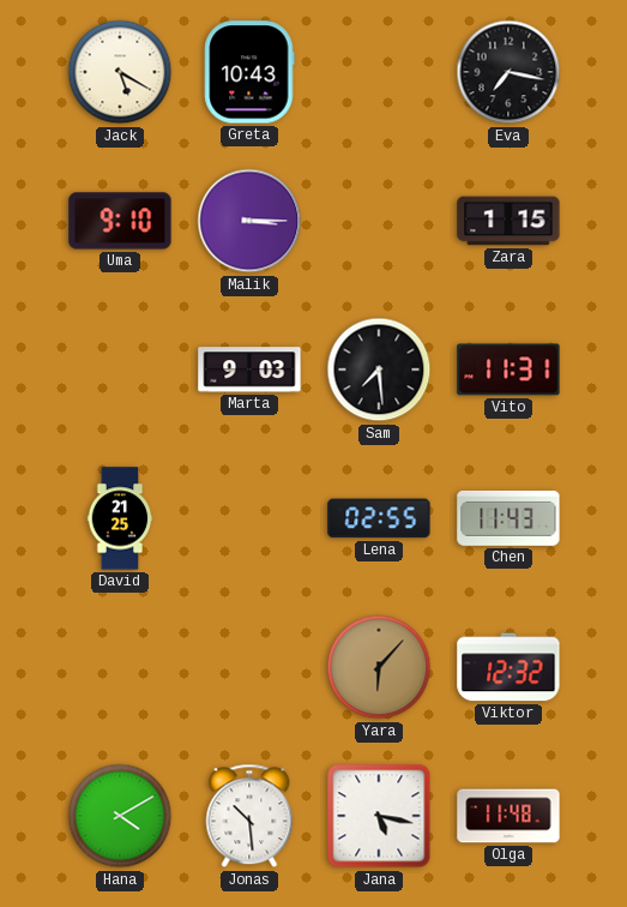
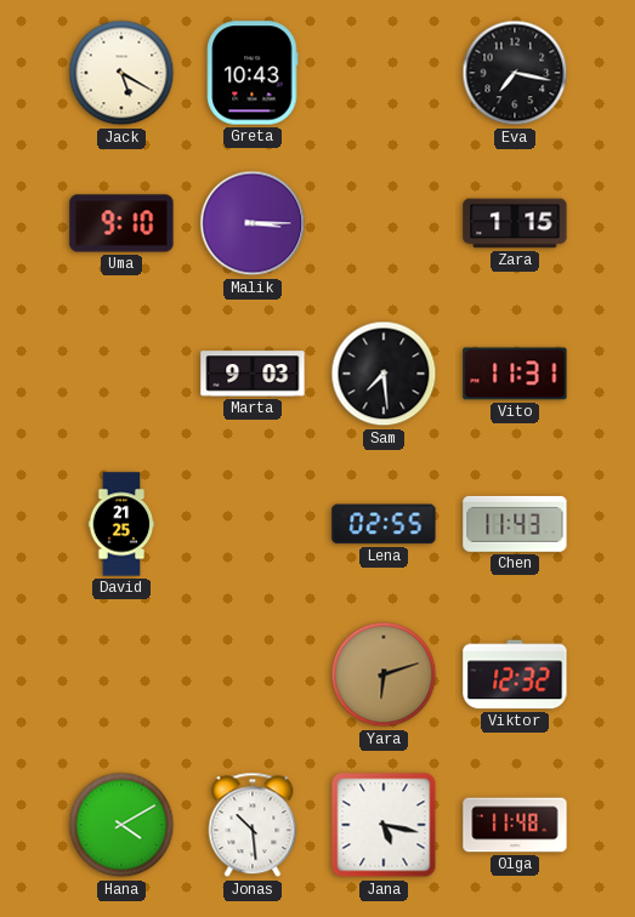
Yara: 6:07 -> 6:12 (384, 674)
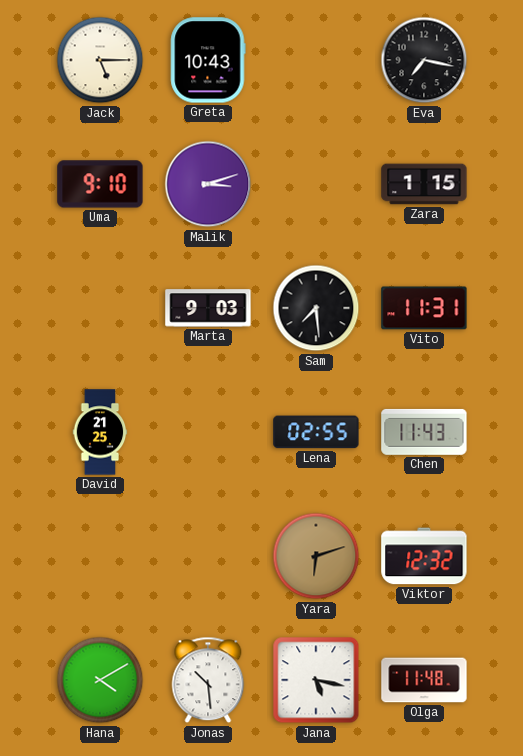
Jack: 5:20 -> 5:15 (100, 60)
Malik: 3:15 -> 3:12 (208, 184)
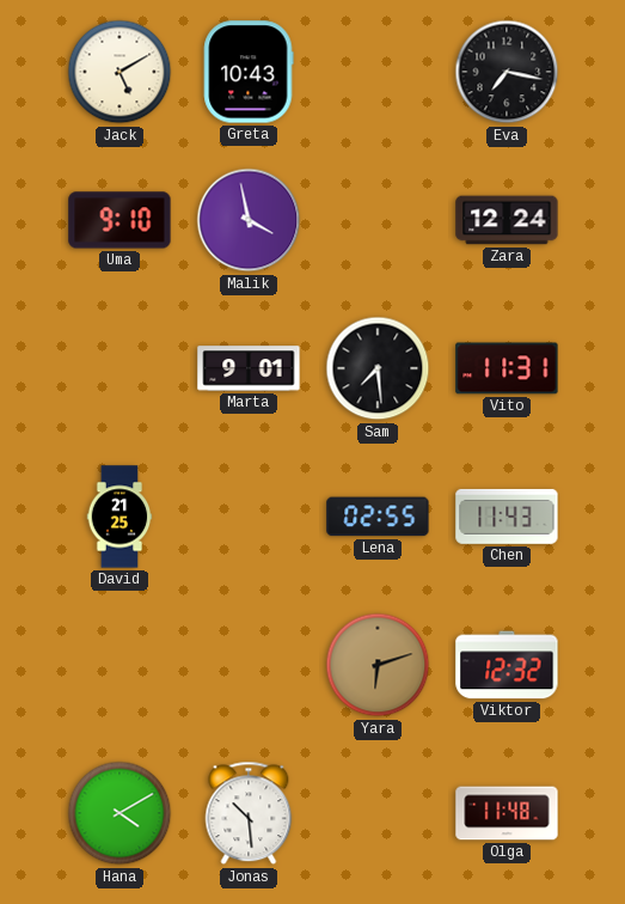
Jack: 5:15 -> 5:10 (120, 72)
Malik: 3:12 -> 3:58 (249, 220)
Zara: 1:15 -> 12:24 (507, 220)
Marta: 9:03 -> 9:01 (249, 368)
Jana: 5:17 -> none (316, 680)
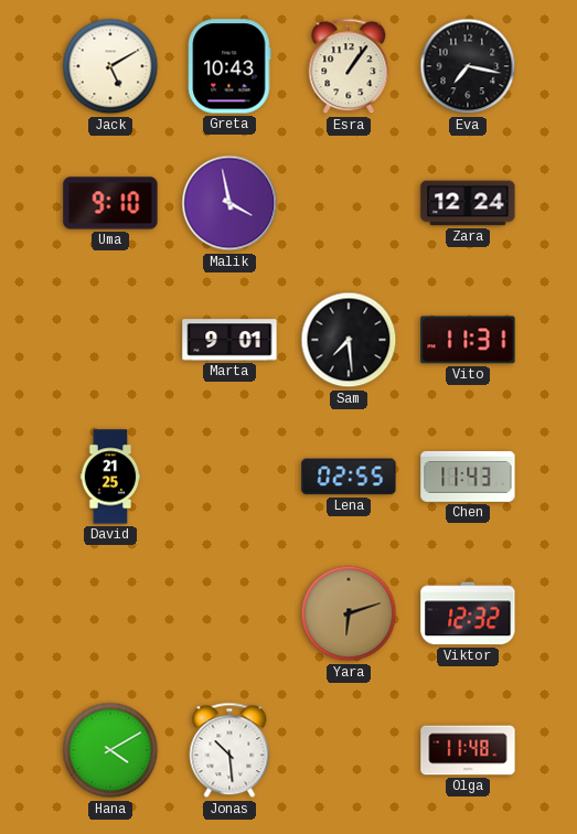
Esra: none -> 1:06 (349, 66)
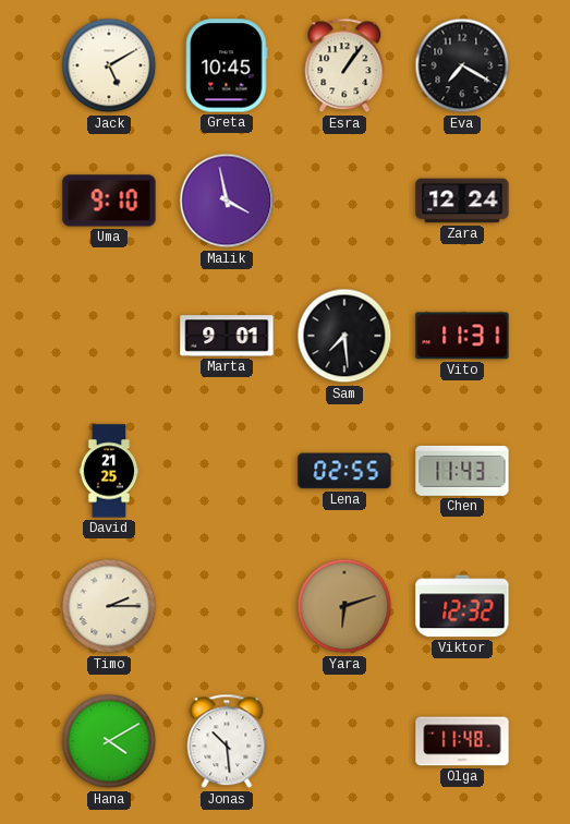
Greta: 10:43 -> 10:45 (227, 65)
Eva: 7:17 -> 7:20 (462, 65)
Timo: none -> 2:15 (109, 606)
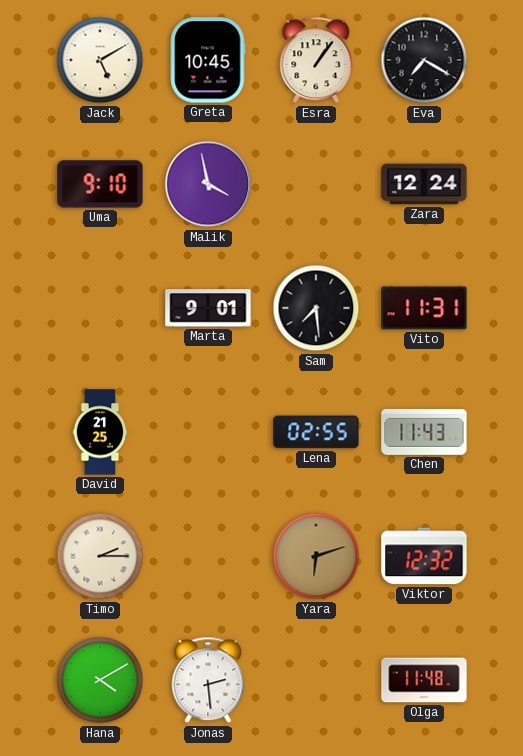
Jonas: 10:29 -> 2:29 (208, 680)
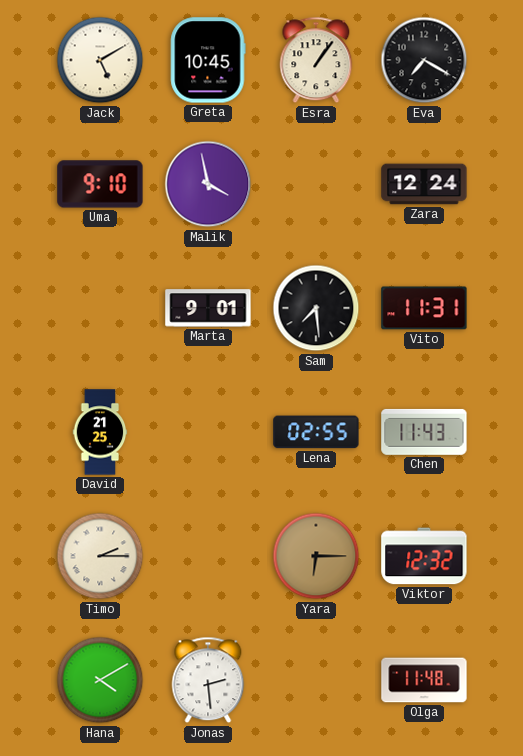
Yara: 6:12 -> 6:15 (316, 556)
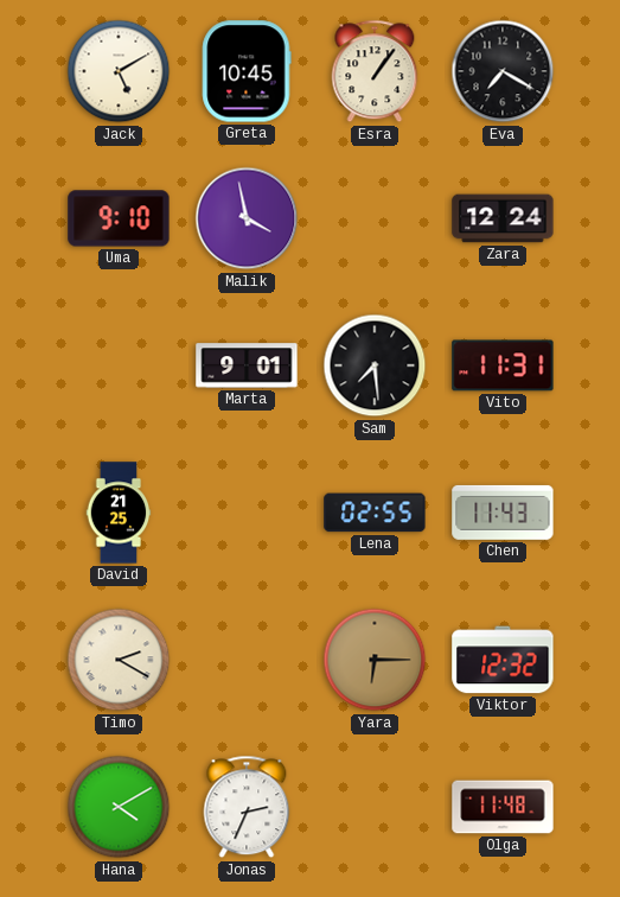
Timo: 2:15 -> 2:20 (119, 660)
Jonas: 2:29 -> 2:34 (247, 807)
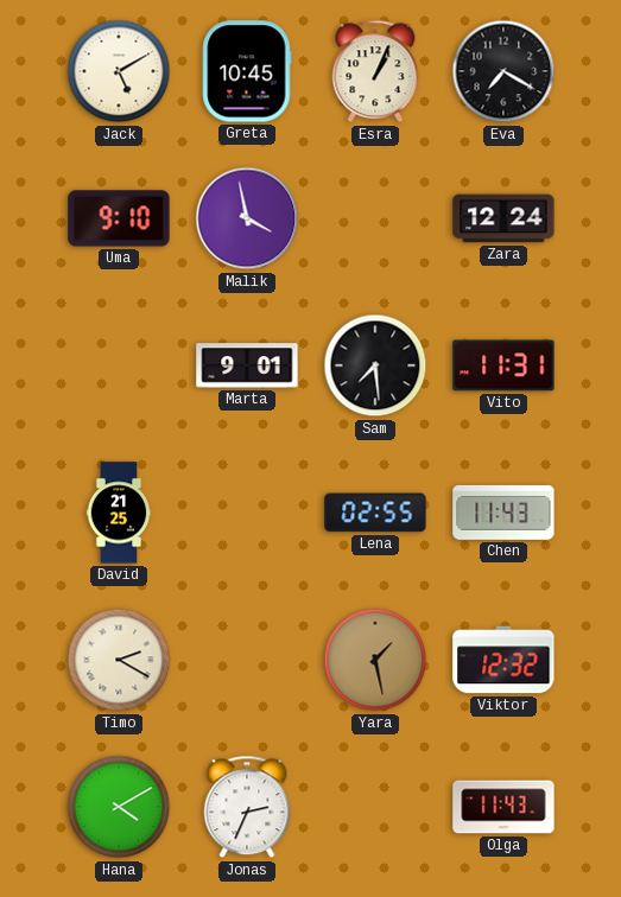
Esra: 1:06 -> 1:04 (375, 71)
Yara: 6:15 -> 1:28 (375, 660)
Olga: 11:48 -> 11:43 (503, 807)
